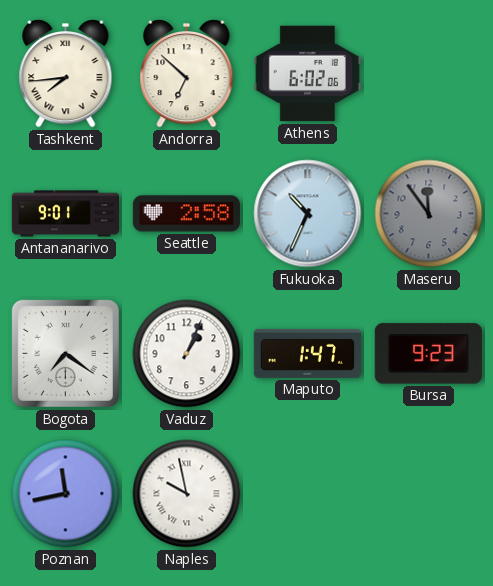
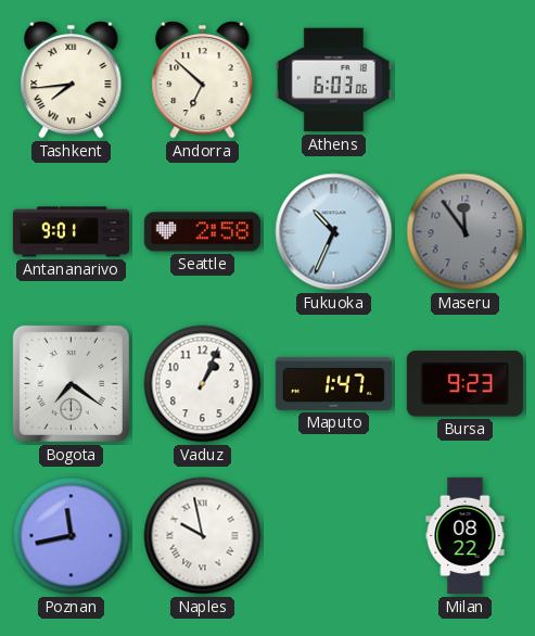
Athens: 6:02 -> 6:03 (333, 80)
Milan: none -> 08:22 (466, 536)
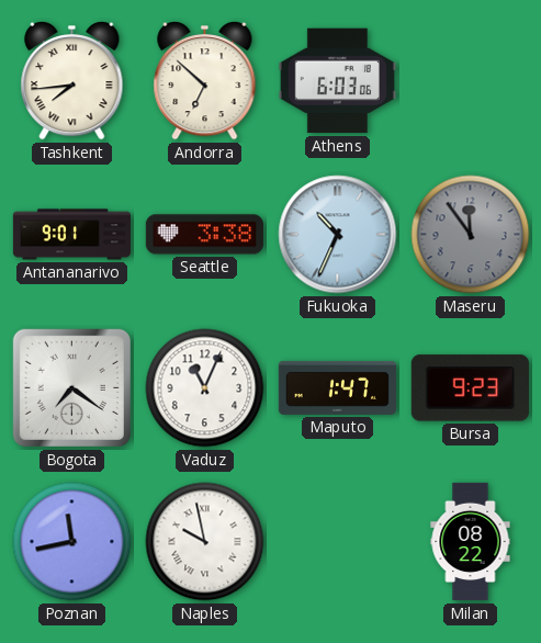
Seattle: 2:58 -> 3:38 (204, 235)
Vaduz: 1:04 -> 11:04 (205, 388)
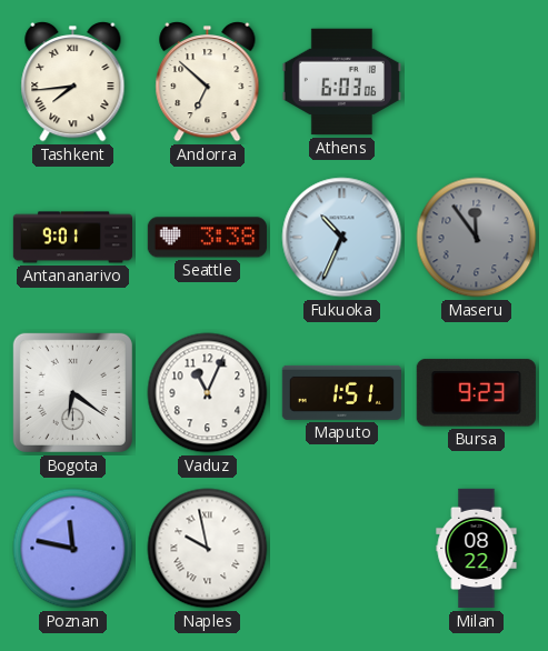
Bogota: 7:21 -> 6:21 (72, 392)
Maputo: 1:47 -> 1:51 (341, 392)
Poznan: 11:43 -> 11:47 (73, 549)
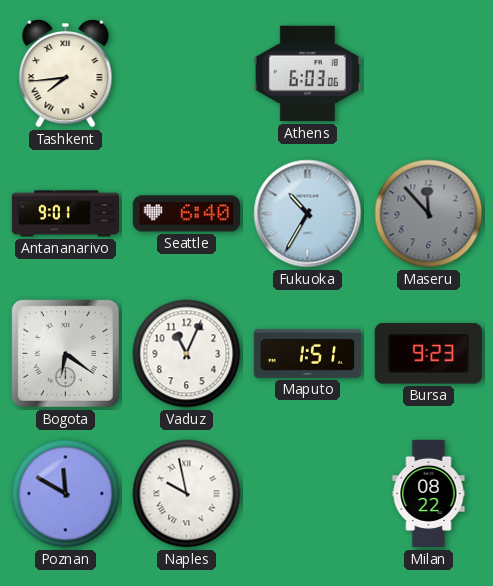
Andorra: 6:52 -> none (208, 82)
Seattle: 3:38 -> 6:40 (186, 214)
Fukuoka: 10:34 -> 10:35 (308, 214)
Maseru: 11:54 -> 11:53 (429, 214)
Poznan: 11:47 -> 11:50 (66, 494)
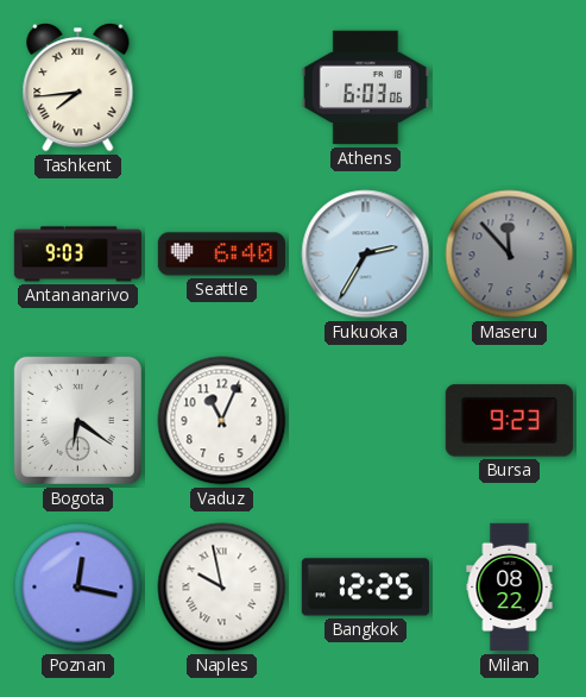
Antananarivo: 9:01 -> 9:03 (77, 255)
Fukuoka: 10:35 -> 2:35 (366, 255)
Maputo: 1:51 -> none (307, 353)
Poznan: 11:50 -> 12:17 (78, 588)
Bangkok: none -> 12:25 (365, 588)
